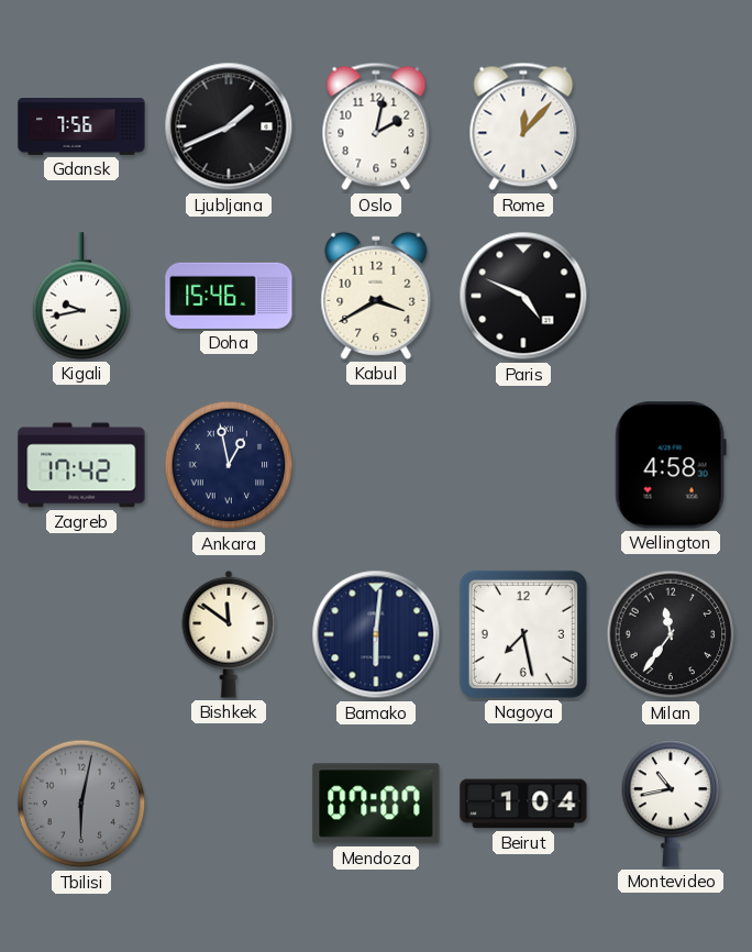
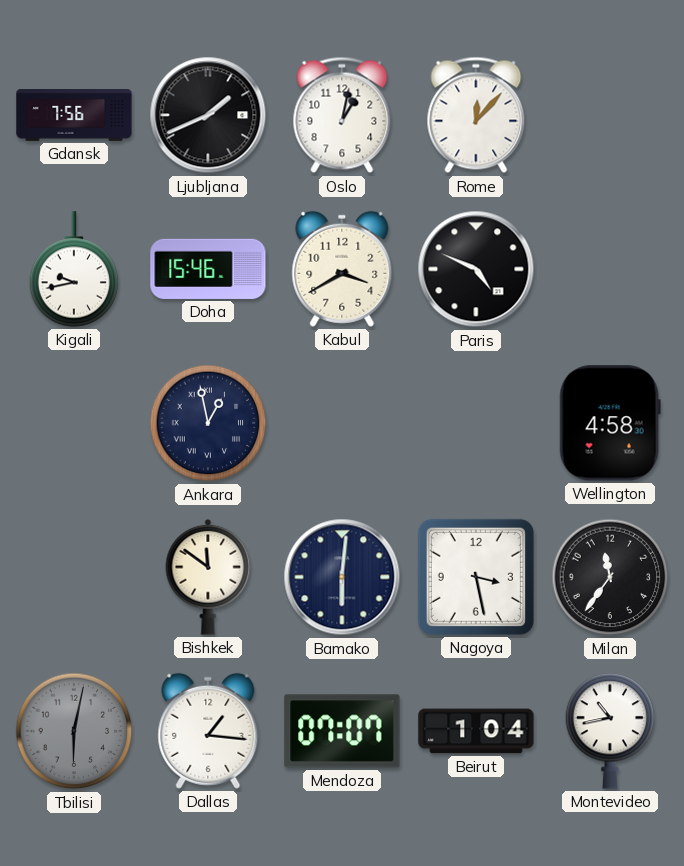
Oslo: 2:02 -> 1:02 (342, 115)
Zagreb: 17:42 -> none (81, 465)
Nagoya: 7:28 -> 3:28 (476, 577)
Dallas: none -> 1:16 (208, 731)
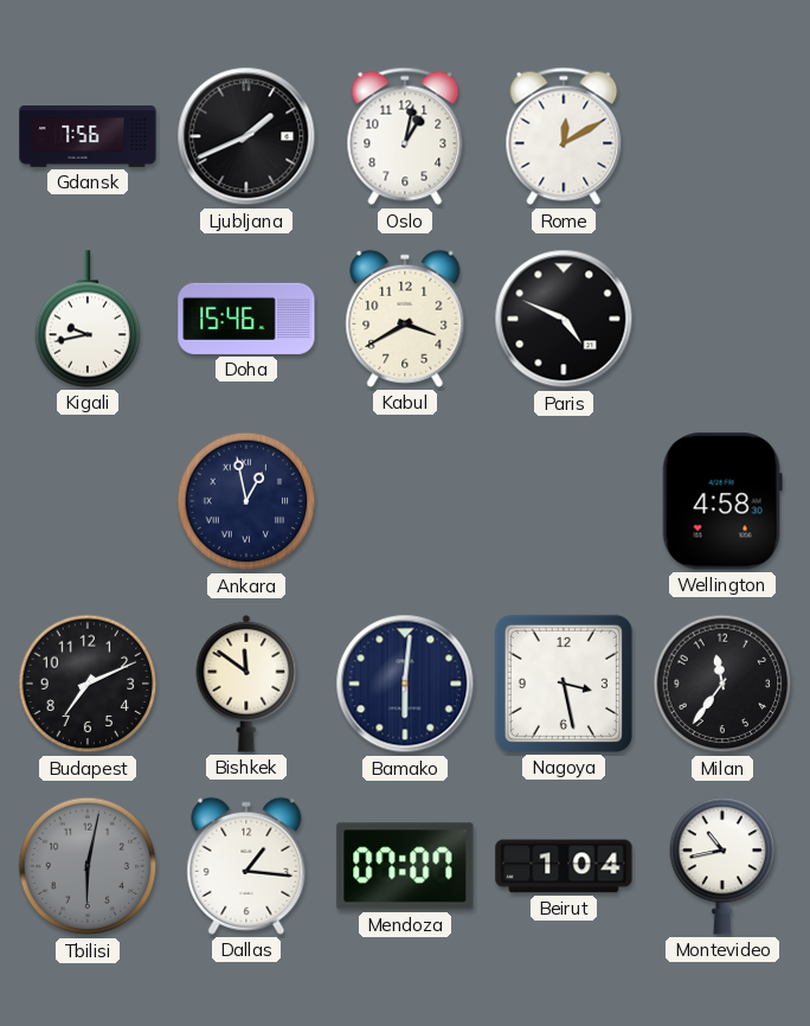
Rome: 12:07 -> 12:10 (564, 136)
Budapest: none -> 7:11 (88, 684)
